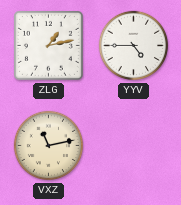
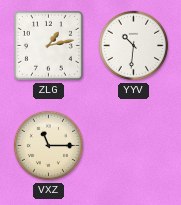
YYV: 4:45 -> 10:31 (134, 46)
VXZ: 11:13 -> 11:15 (49, 146)
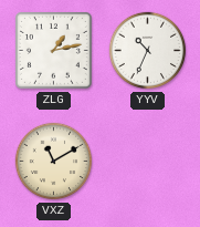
YYV: 10:31 -> 10:34 (148, 51)
VXZ: 11:15 -> 11:10 (54, 162)
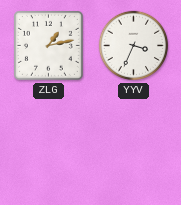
YYV: 10:34 -> 3:34 (134, 46)
VXZ: 11:10 -> none (54, 162)
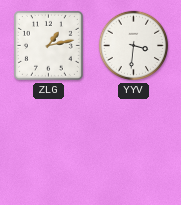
YYV: 3:34 -> 3:31 (134, 46)
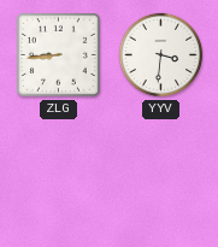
ZLG: 1:13 -> 8:44 (58, 54)
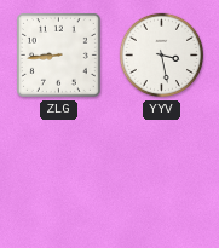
YYV: 3:31 -> 3:28 (162, 56)
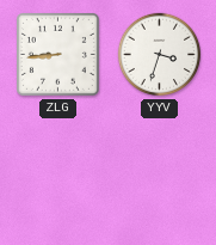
YYV: 3:28 -> 3:33 (160, 55)
